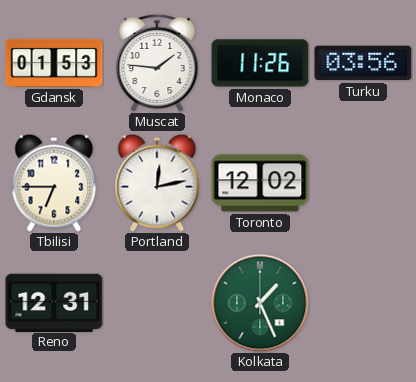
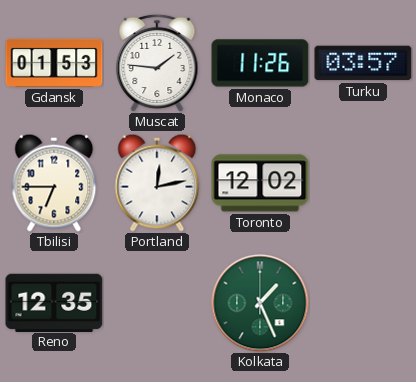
Turku: 03:56 -> 03:57 (363, 63)
Reno: 12:31 -> 12:35 (54, 302)
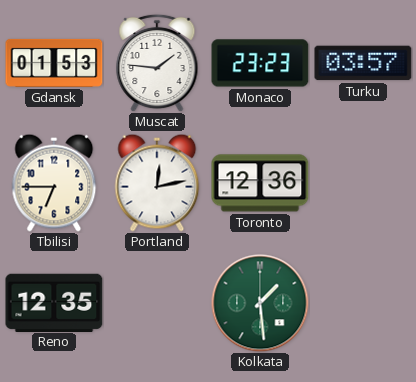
Monaco: 11:26 -> 23:23 (260, 63)
Toronto: 12:02 -> 12:36 (260, 183)
Kolkata: 1:26 -> 1:29 (260, 303)
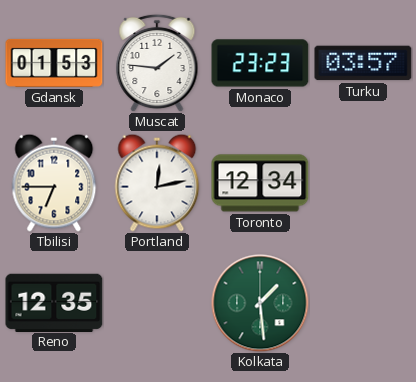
Toronto: 12:36 -> 12:34 (260, 183)
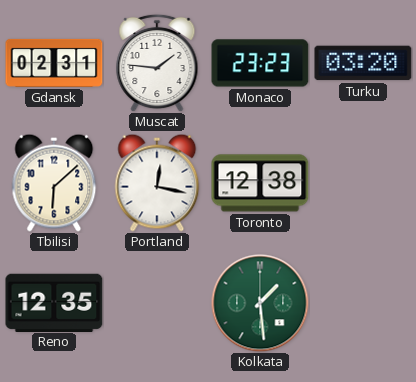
Gdansk: 01:53 -> 02:31 (54, 63)
Turku: 03:57 -> 03:20 (363, 63)
Tbilisi: 6:45 -> 6:08 (54, 183)
Portland: 12:13 -> 12:17 (157, 183)
Toronto: 12:34 -> 12:38 (260, 183)
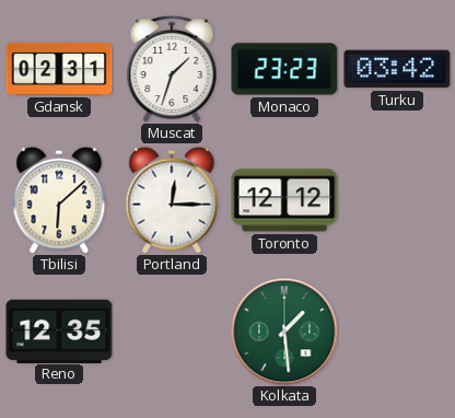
Muscat: 1:46 -> 1:33 (172, 69)
Turku: 03:20 -> 03:42 (397, 69)
Portland: 12:17 -> 12:15 (172, 200)
Toronto: 12:38 -> 12:12 (284, 200)
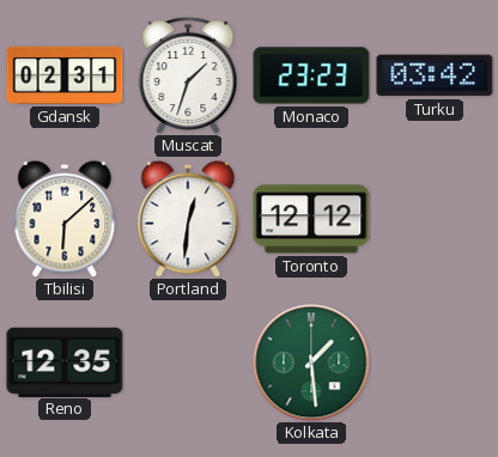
Portland: 12:15 -> 12:31 (188, 219)
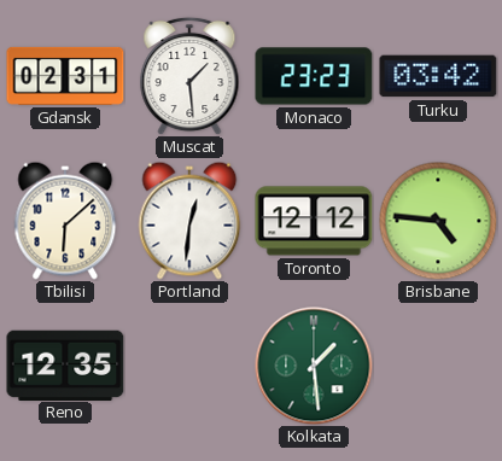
Muscat: 1:33 -> 1:29 (189, 76)
Brisbane: none -> 4:46 (438, 221)
